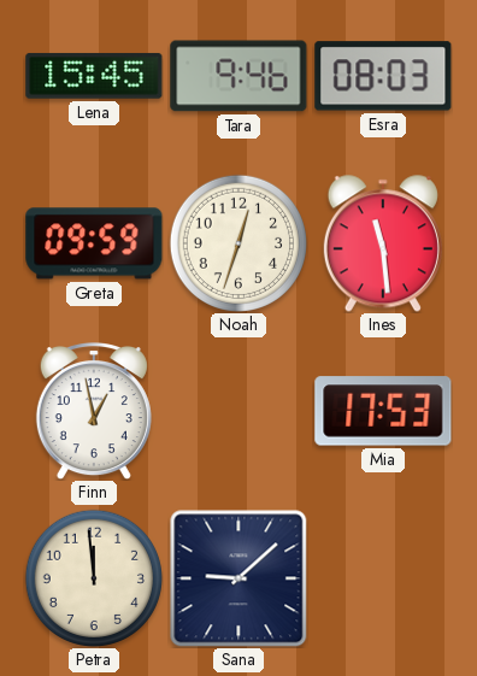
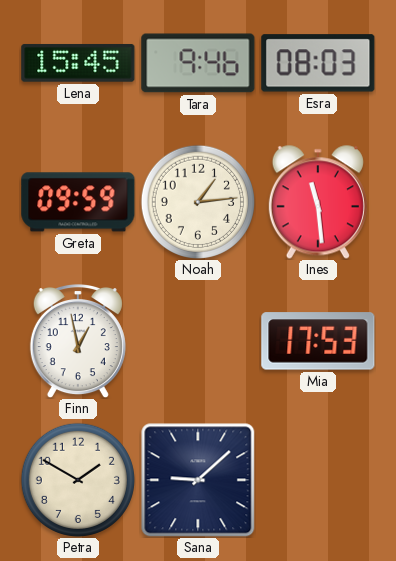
Noah: 12:33 -> 1:14 (197, 201)
Petra: 11:59 -> 1:50 (77, 479)
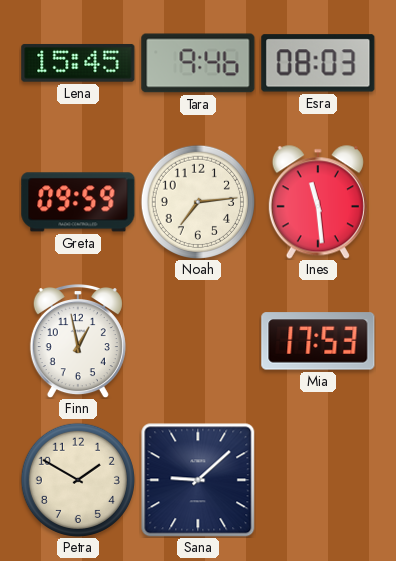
Noah: 1:14 -> 7:14 (197, 201)
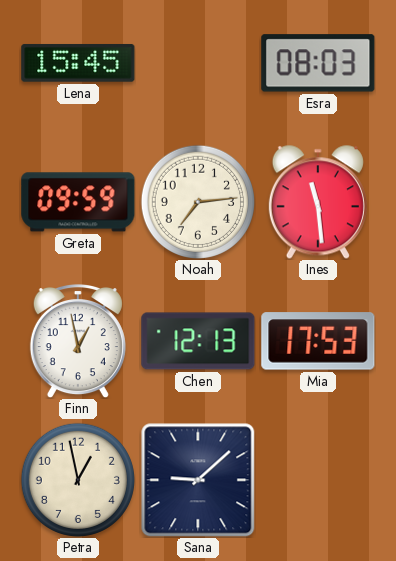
Tara: 9:46 -> none (198, 63)
Chen: none -> 12:13 (198, 341)
Petra: 1:50 -> 12:58 (77, 479)
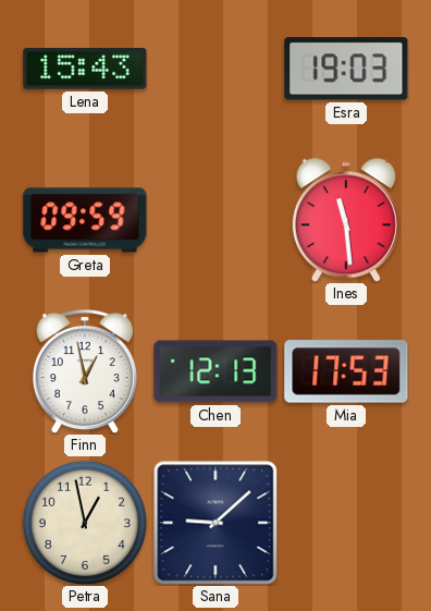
Lena: 15:45 -> 15:43 (85, 69)
Esra: 08:03 -> 19:03 (346, 69)
Noah: 7:14 -> none (197, 201)
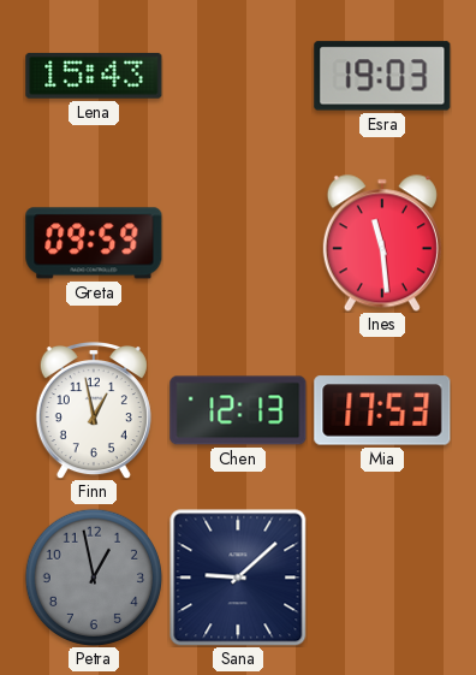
Petra dial: cream -> grey (93, 576)
